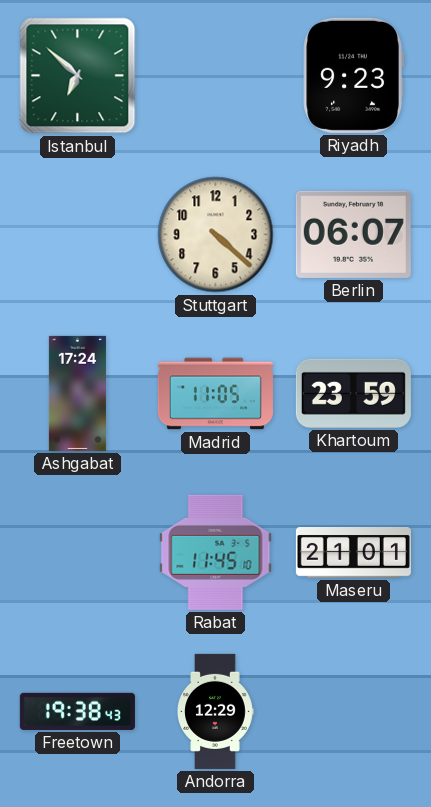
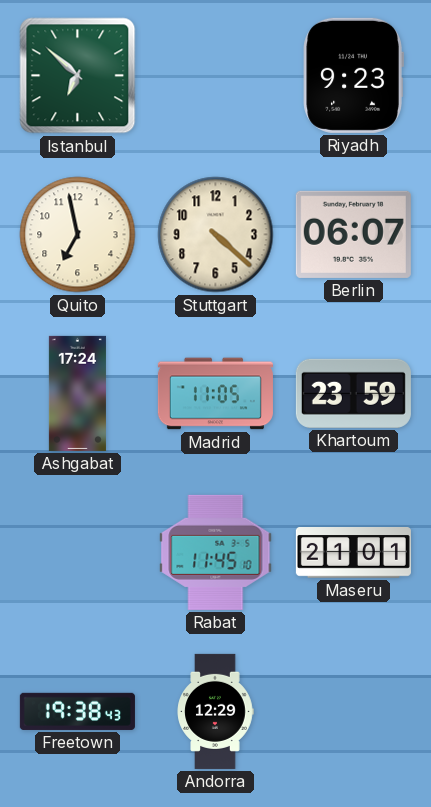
Quito: none -> 6:58 (78, 235)
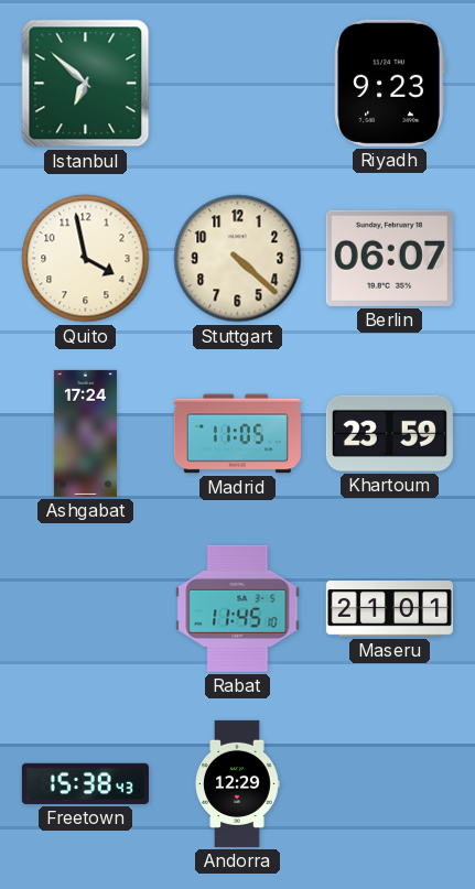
Quito: 6:58 -> 3:58 (86, 259)
Freetown: 19:38 -> 15:38 (85, 783)
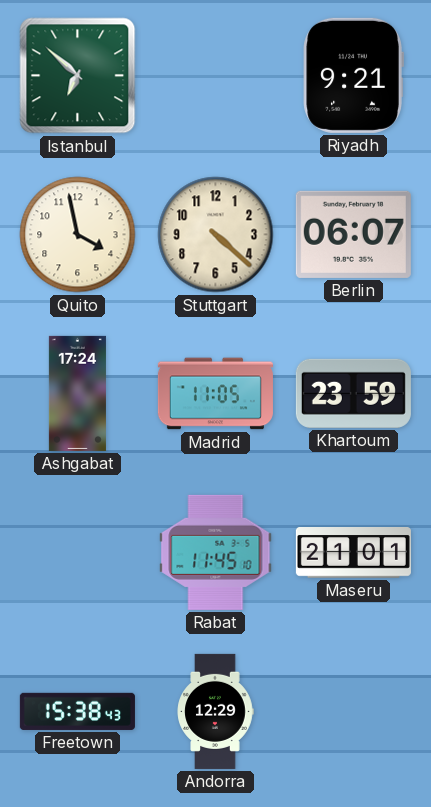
Riyadh: 9:23 -> 9:21 (353, 75)
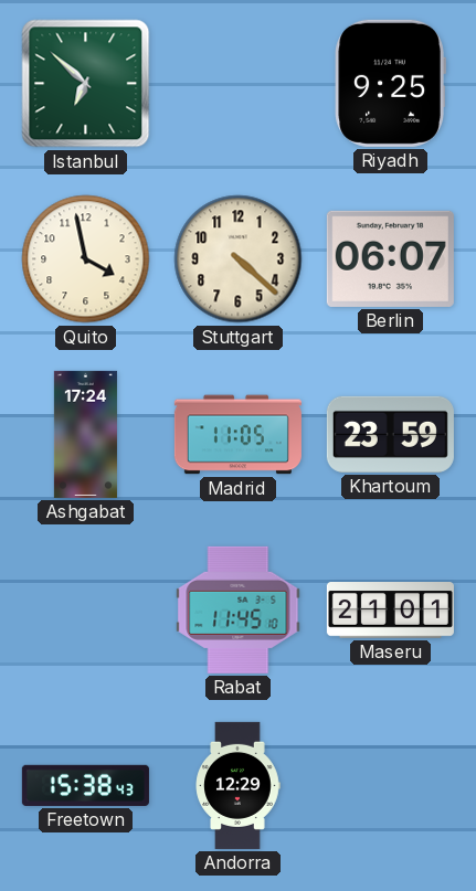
Riyadh: 9:21 -> 9:25 (390, 83)
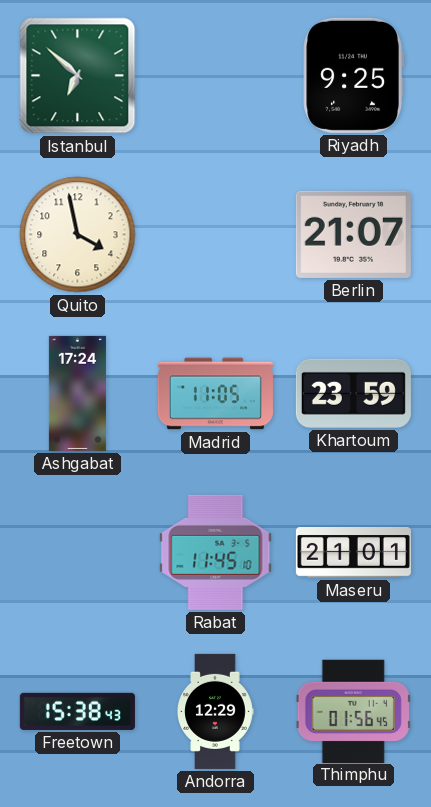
Stuttgart: 4:22 -> none (239, 259)
Berlin: 06:07 -> 21:07 (353, 234)
Thimphu: none -> 01:56 (353, 711)
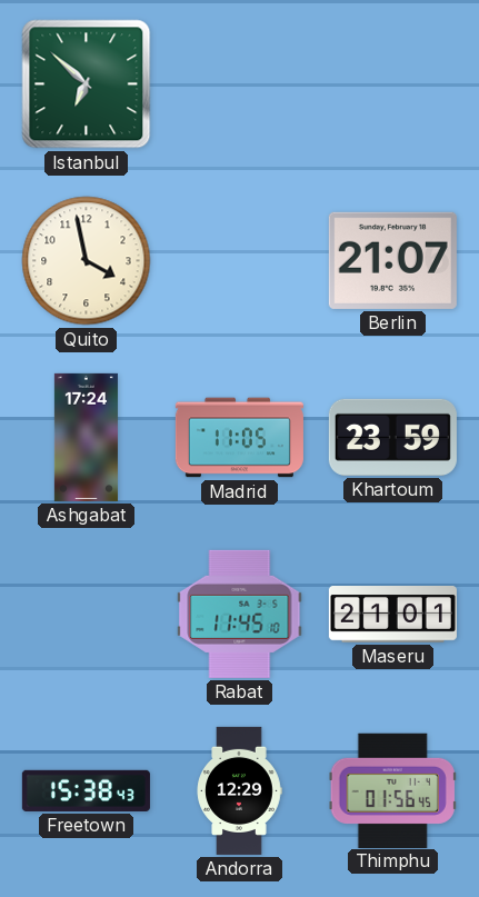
Riyadh: 9:25 -> none (353, 75)
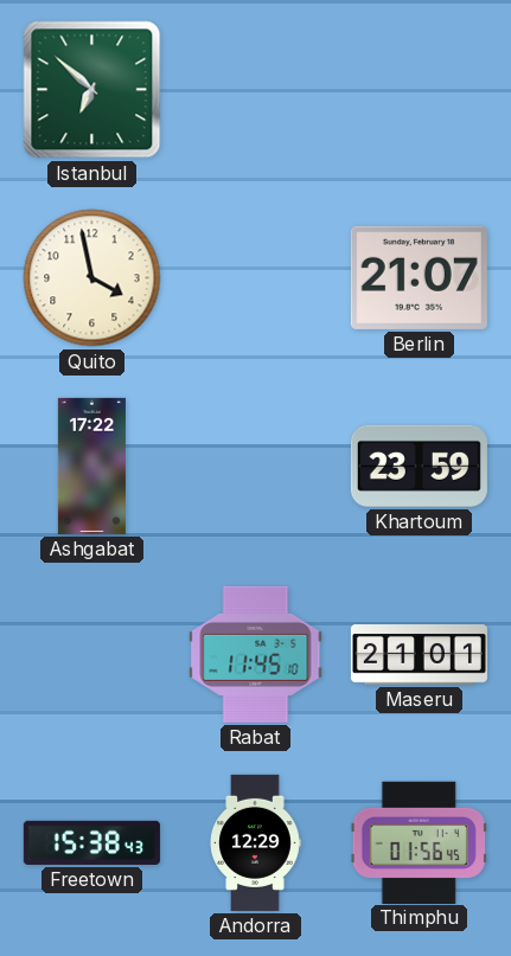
Ashgabat: 17:24 -> 17:22 (91, 466)
Madrid: 11:05 -> none (239, 438)
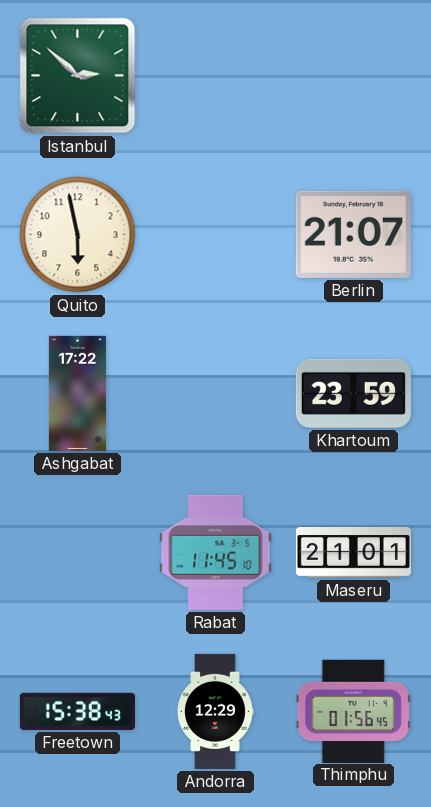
Istanbul: 6:52 -> 2:52 (78, 76)
Quito: 3:58 -> 5:58 (78, 235)
